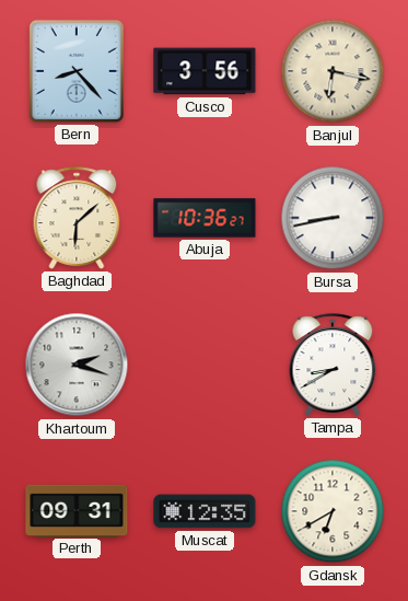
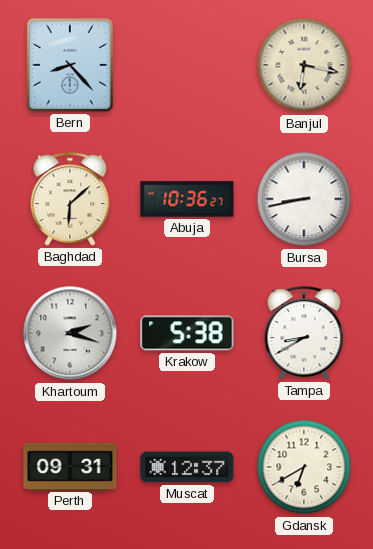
Cusco: 3:56 -> none (205, 71)
Krakow: none -> 5:38 (187, 333)
Muscat: 12:35 -> 12:37 (187, 467)
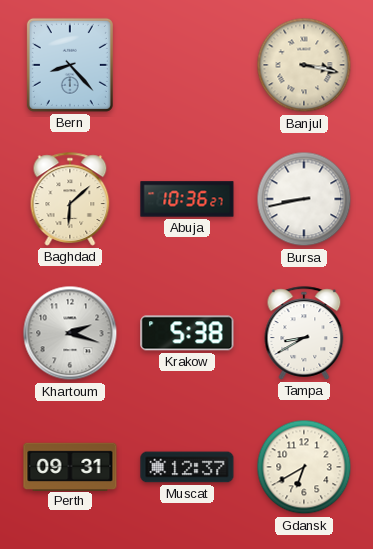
Banjul: 6:17 -> 3:17 (304, 65)
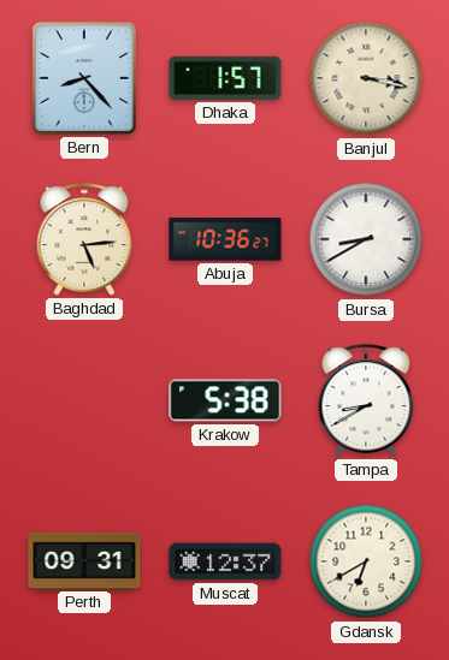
Dhaka: none -> 1:57 (225, 78)
Baghdad: 6:08 -> 5:14 (84, 239)
Bursa: 8:43 -> 8:40 (366, 239)
Khartoum: 2:18 -> none (70, 333)
